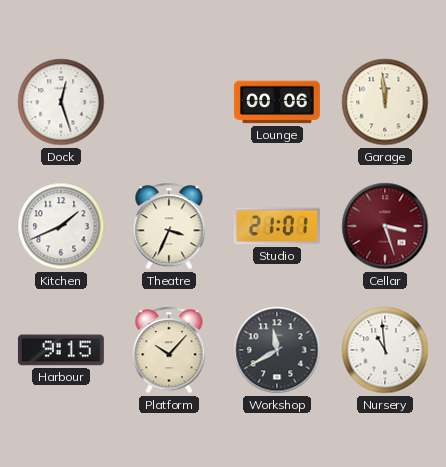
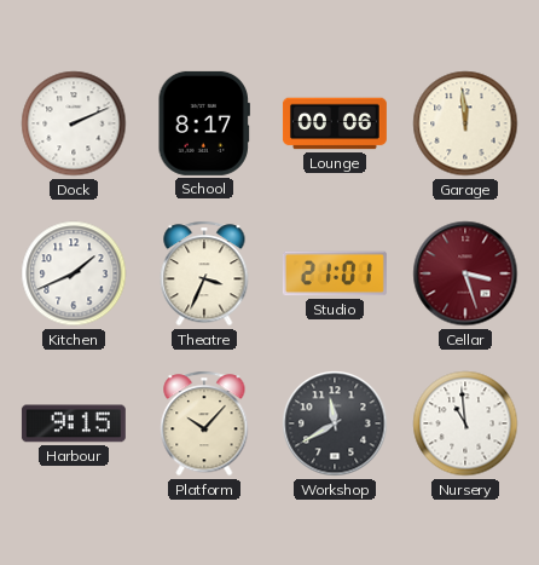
Dock: 12:27 -> 2:11 (74, 123)
School: none -> 8:17 (204, 123)
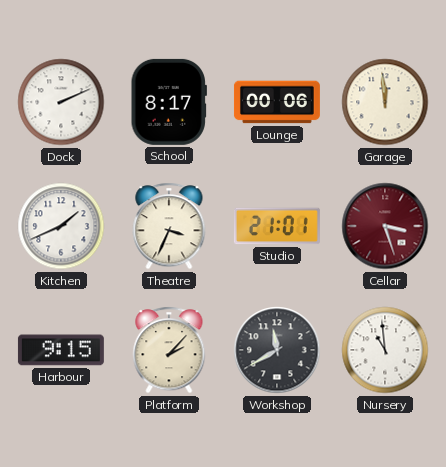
Platform: 10:07 -> 2:07 (169, 350)
